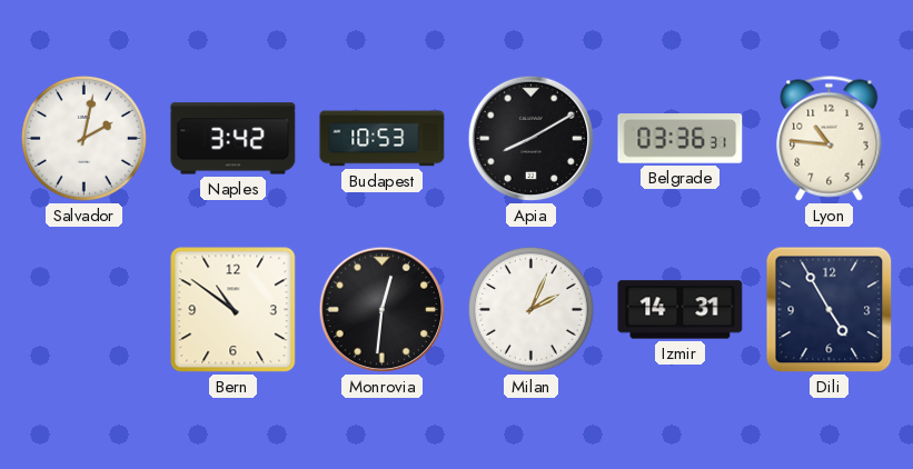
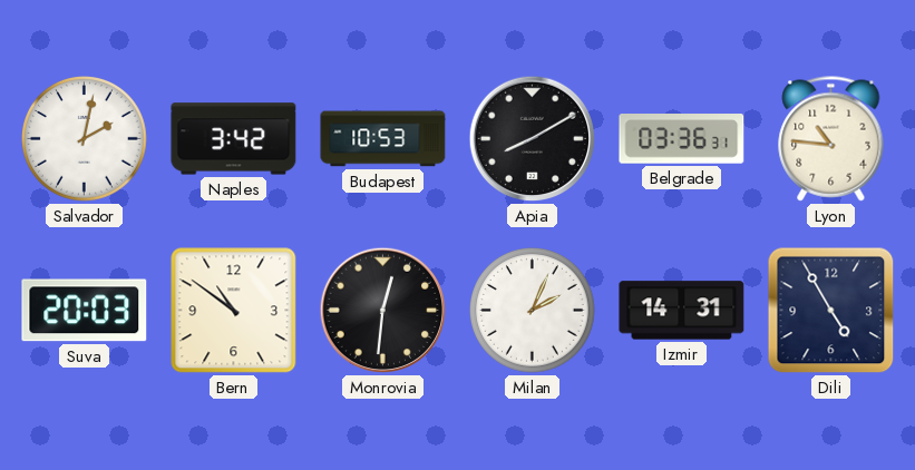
Suva: none -> 20:03 (85, 311)
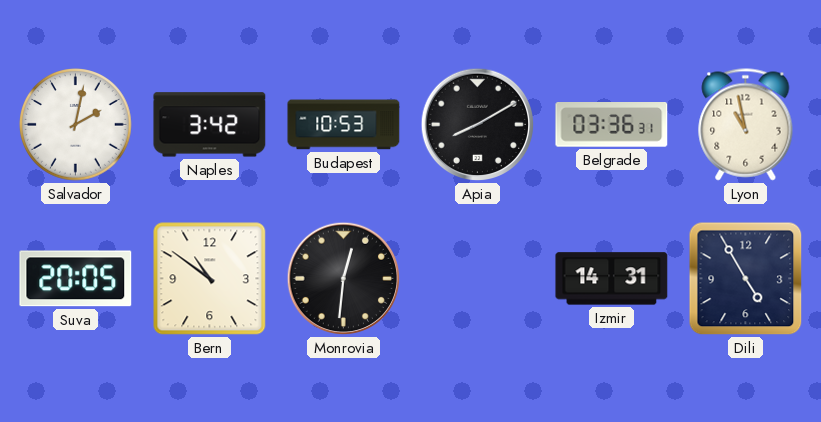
Lyon: 10:46 -> 10:58 (746, 125)
Suva: 20:03 -> 20:05 (76, 279)
Milan: 2:04 -> none (533, 311)
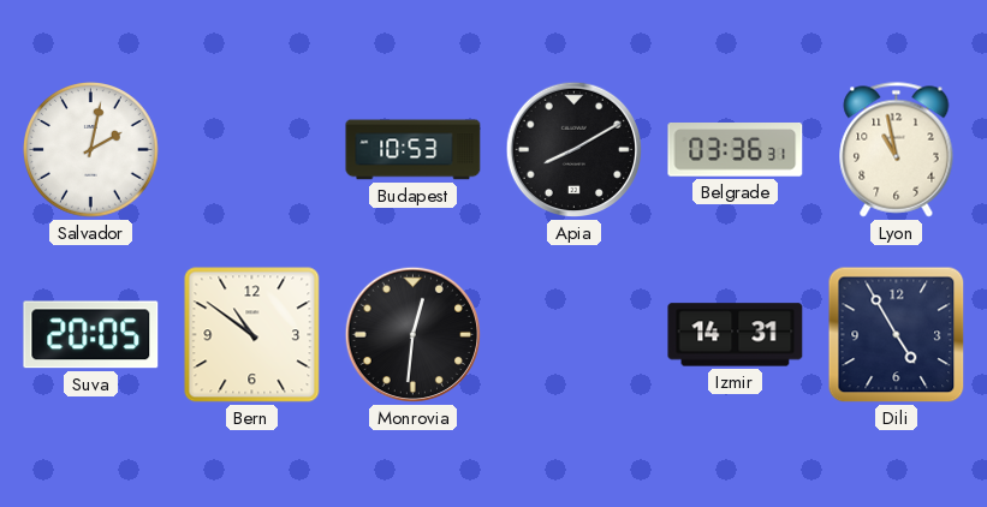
Naples: 3:42 -> none (210, 125)
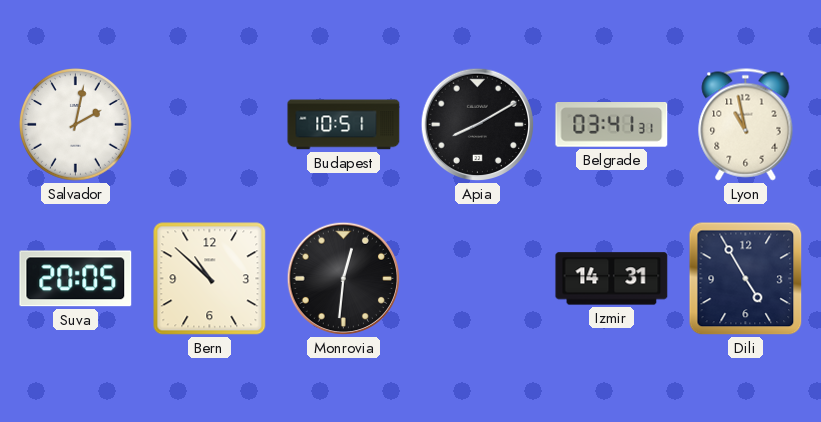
Budapest: 10:53 -> 10:51 (344, 125)
Belgrade: 03:36 -> 03:41 (612, 125)
Bern: 10:51 -> 10:52 (210, 279)
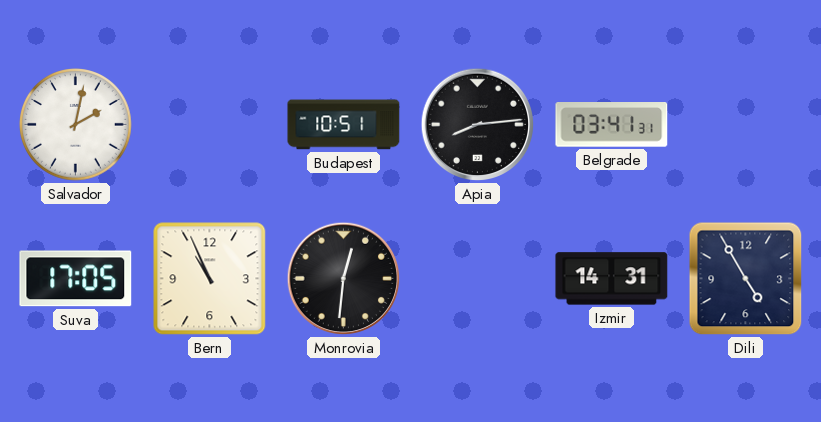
Apia: 8:10 -> 8:14 (478, 125)
Lyon: 10:58 -> none (746, 125)
Suva: 20:05 -> 17:05 (76, 279)
Bern: 10:52 -> 10:56 (210, 279)
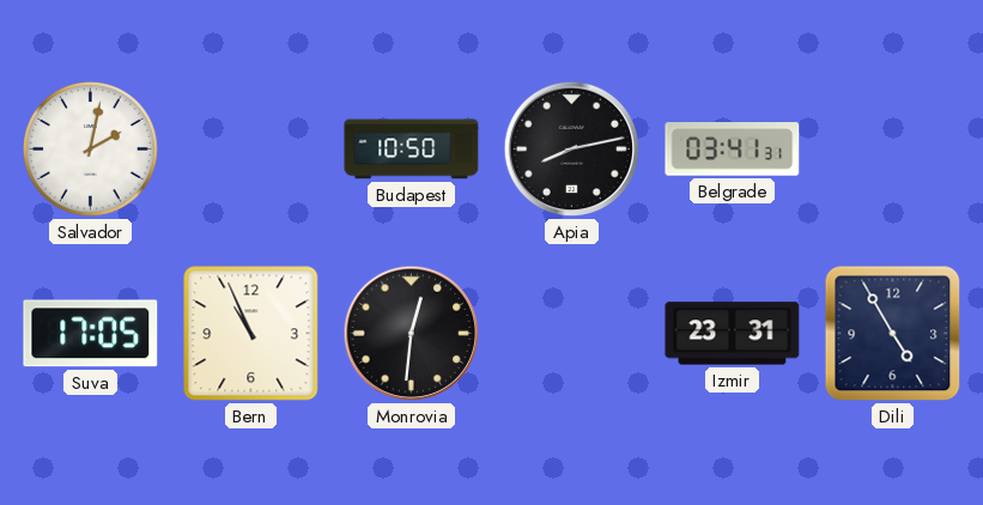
Budapest: 10:51 -> 10:50 (412, 150)
Apia: 8:14 -> 8:13 (572, 150)
Izmir: 14:31 -> 23:31 (733, 334)
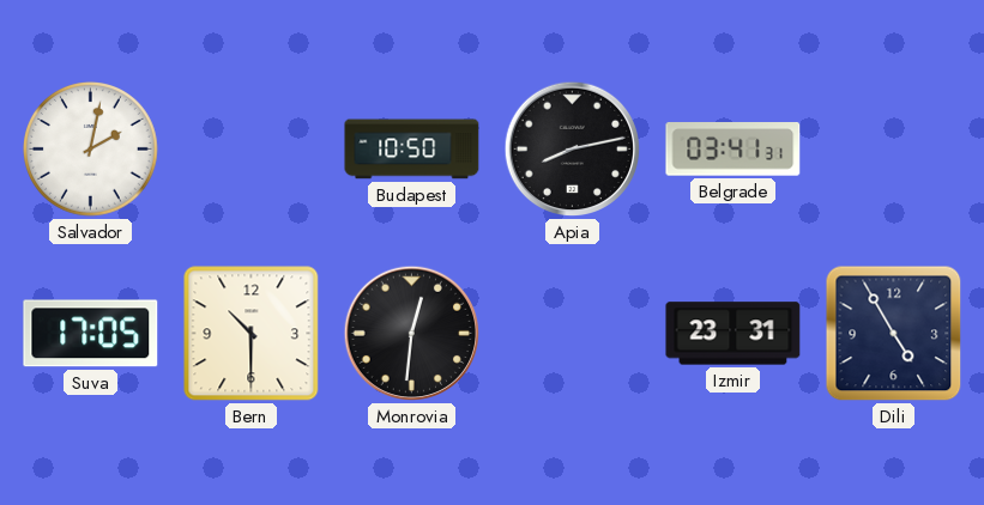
Bern: 10:56 -> 10:30 (252, 334)
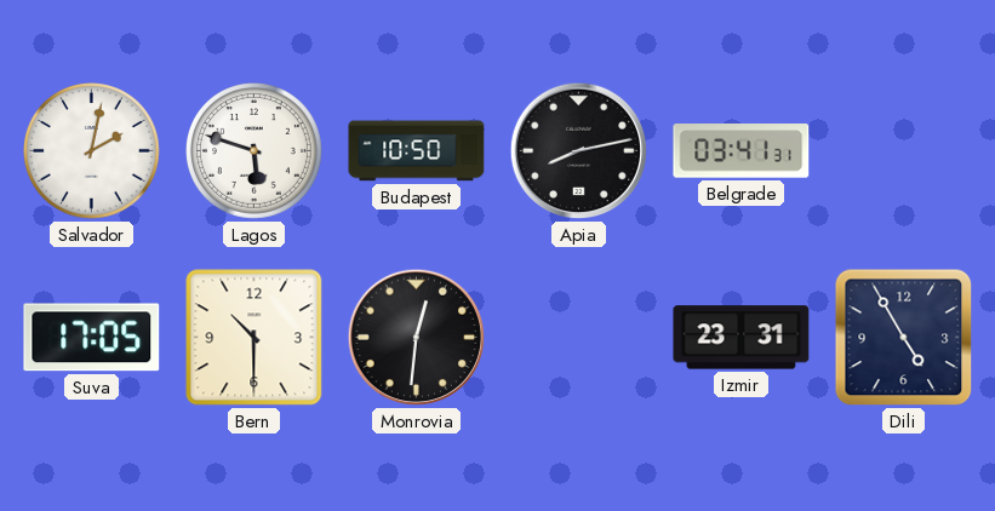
Lagos: none -> 5:48 (255, 151)
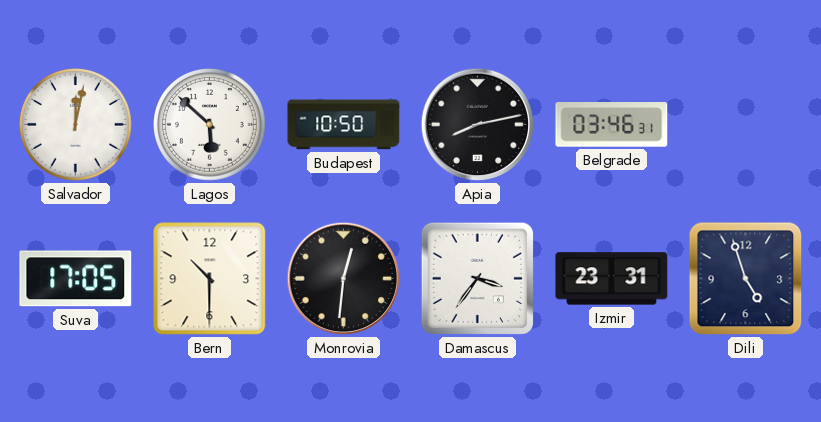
Salvador: 2:02 -> 12:02 (76, 125)
Lagos: 5:48 -> 5:52 (210, 125)
Belgrade: 03:41 -> 03:46 (612, 125)
Damascus: none -> 3:36 (478, 279)
Dili: 4:55 -> 4:57 (746, 279)
